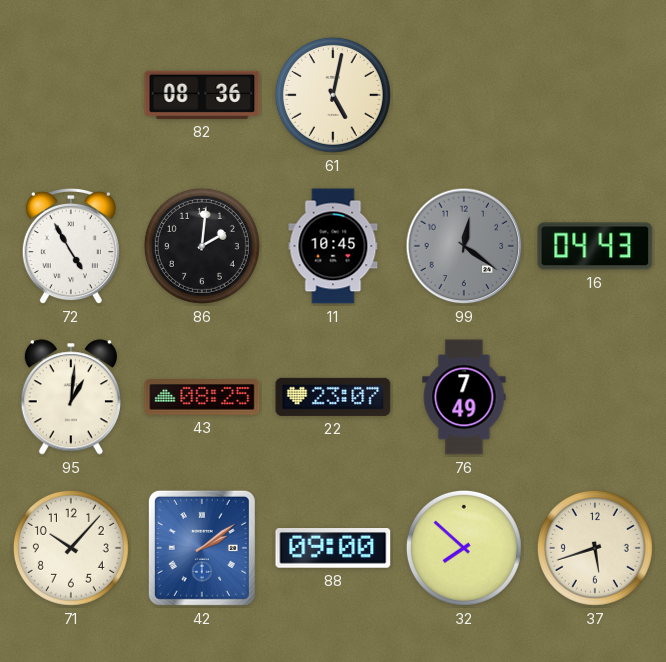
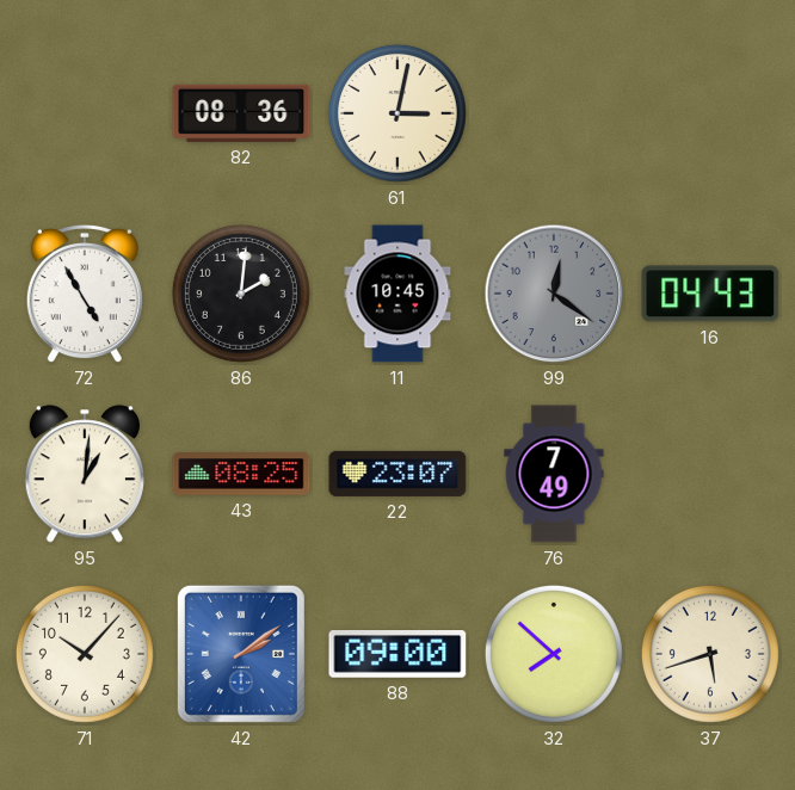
61: 5:02 -> 3:02 (397, 113)
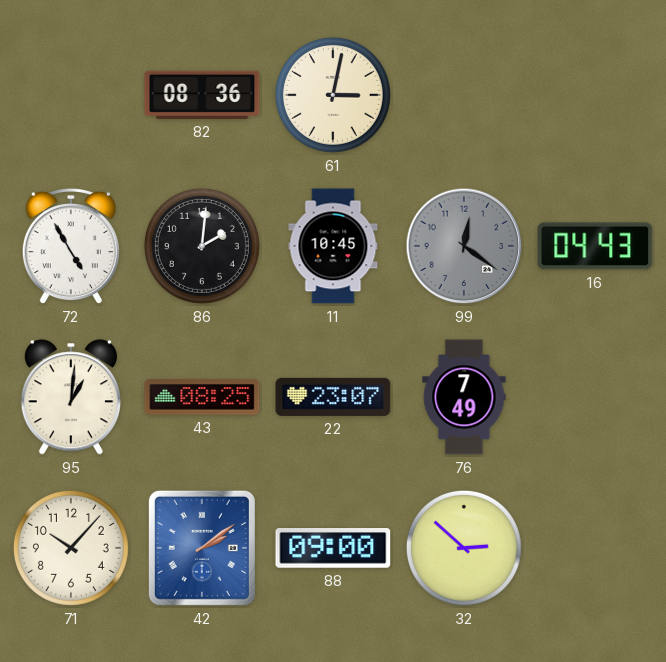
32: 7:52 -> 2:52 (464, 548)
37: 5:42 -> none (710, 654)
